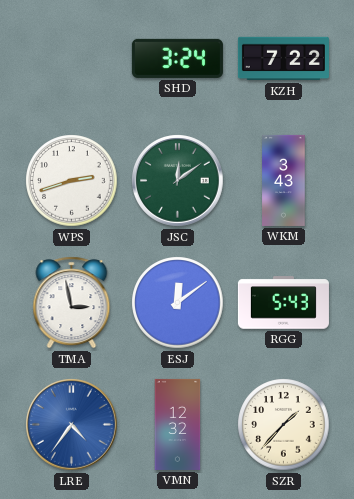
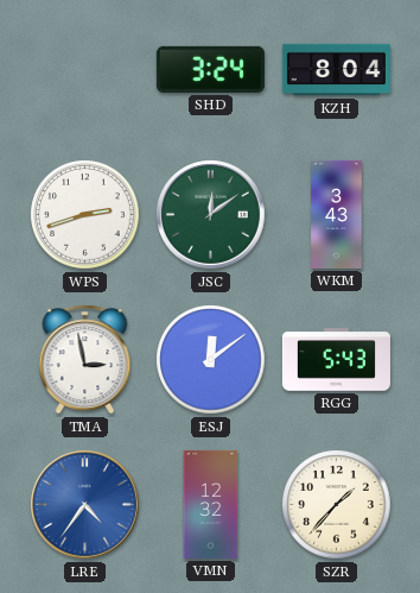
KZH: 7:22 -> 8:04 (336, 70)
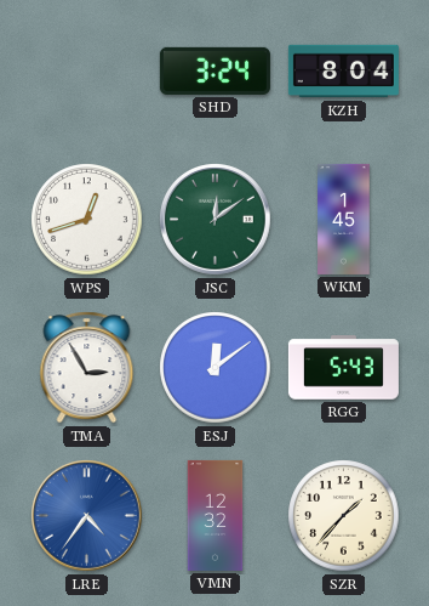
WPS: 2:42 -> 12:42 (87, 220)
WKM: 3:43 -> 1:45 (344, 219)
TMA: 2:58 -> 2:55 (87, 368)
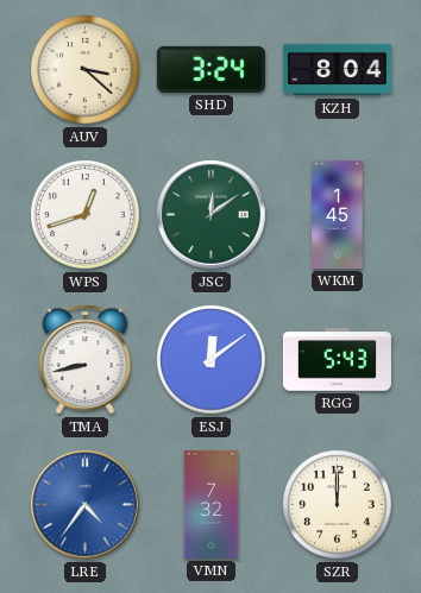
AUV: none -> 3:22 (86, 70)
TMA: 2:55 -> 8:43 (86, 360)
VMN: 12:32 -> 7:32 (212, 504)
SZR: 1:37 -> 12:00 (338, 505)
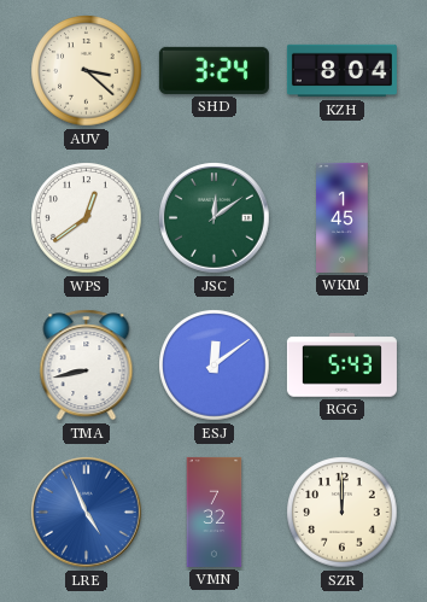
WPS: 12:42 -> 12:39 (87, 218)
LRE: 4:36 -> 4:56 (87, 513)
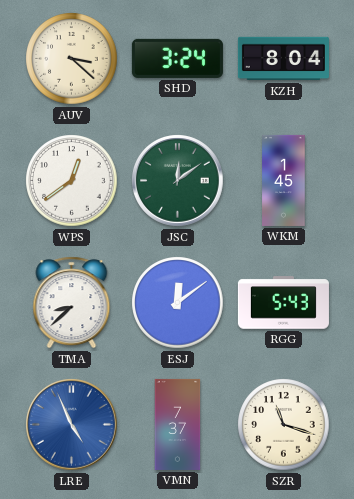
TMA: 8:43 -> 8:38 (72, 303)
VMN: 7:32 -> 7:37 (178, 424)
SZR: 12:00 -> 11:18 (284, 425)
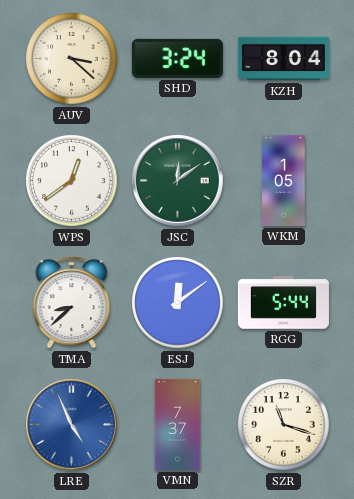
WKM: 1:45 -> 1:05 (284, 180)
RGG: 5:43 -> 5:44 (283, 303)
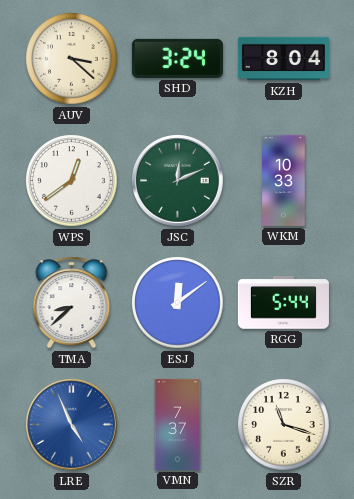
JSC: 12:09 -> 12:11 (178, 181)
WKM: 1:05 -> 10:33 (284, 180)
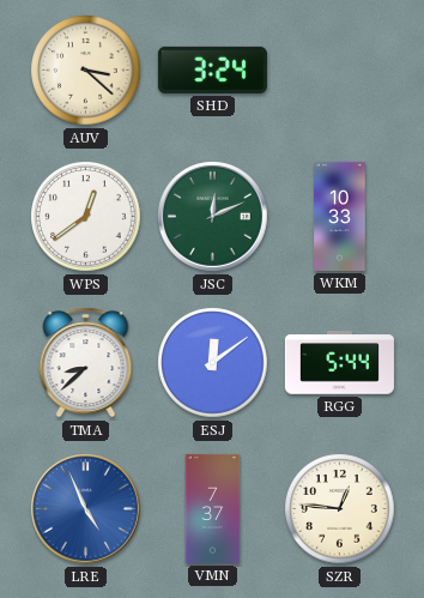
KZH: 8:04 -> none (283, 59)
SZR: 11:18 -> 12:46 (340, 509)
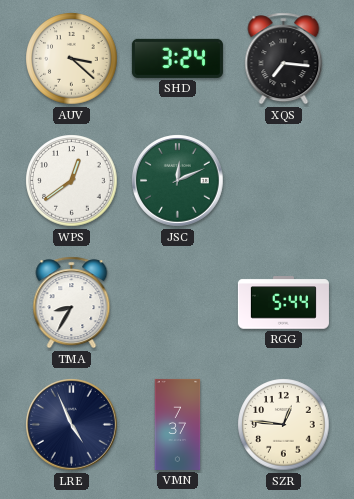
XQS: none -> 7:16 (284, 59)
WKM: 10:33 -> none (340, 216)
TMA: 8:38 -> 8:35 (72, 303)
ESJ: 12:09 -> none (213, 363)
LRE dial: blue -> navy (72, 425)
